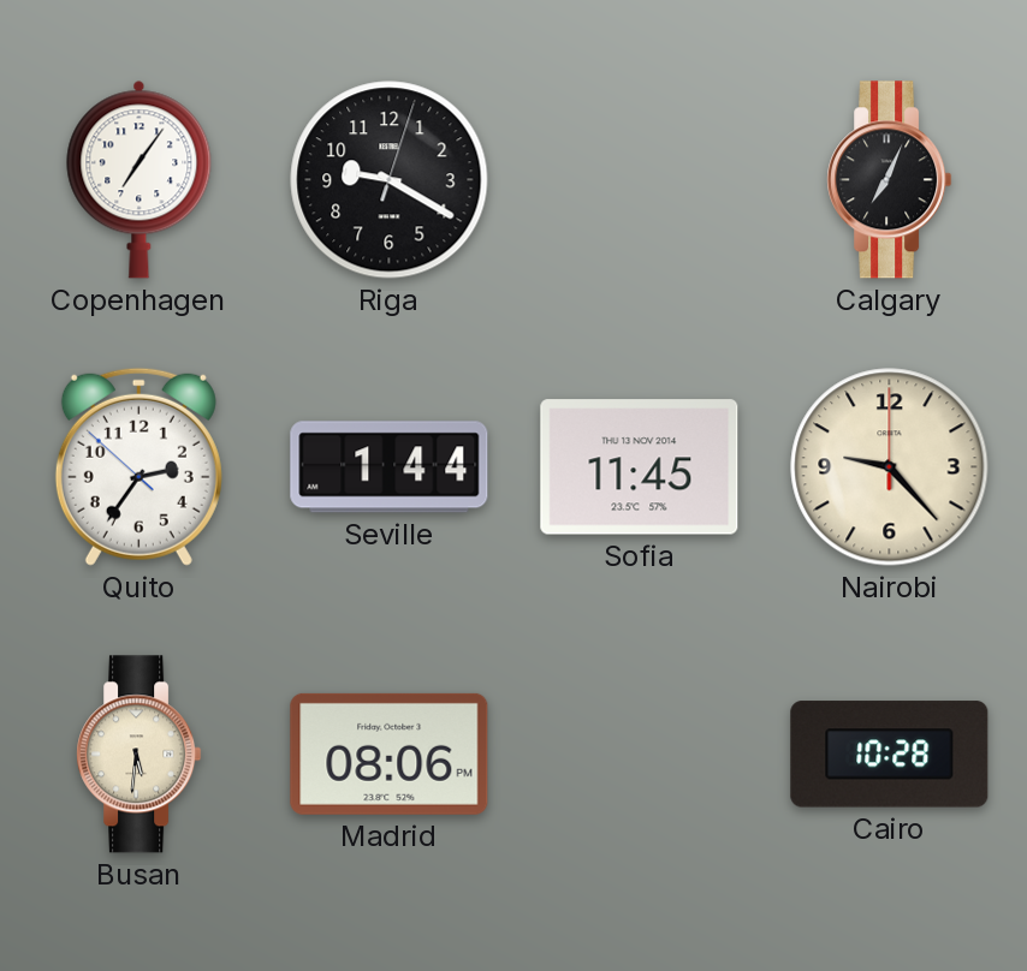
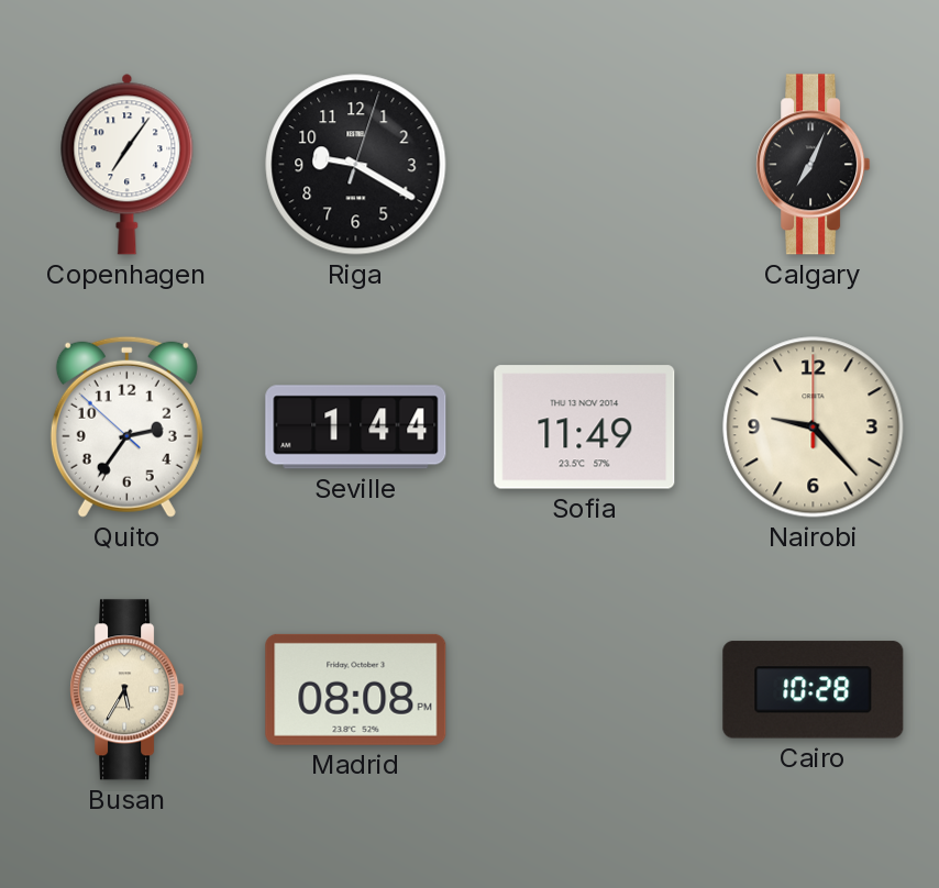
Sofia: 11:45 -> 11:49 (585, 428)
Busan: 5:31 -> 5:35 (128, 690)
Madrid: 08:06 -> 08:08 (356, 689)
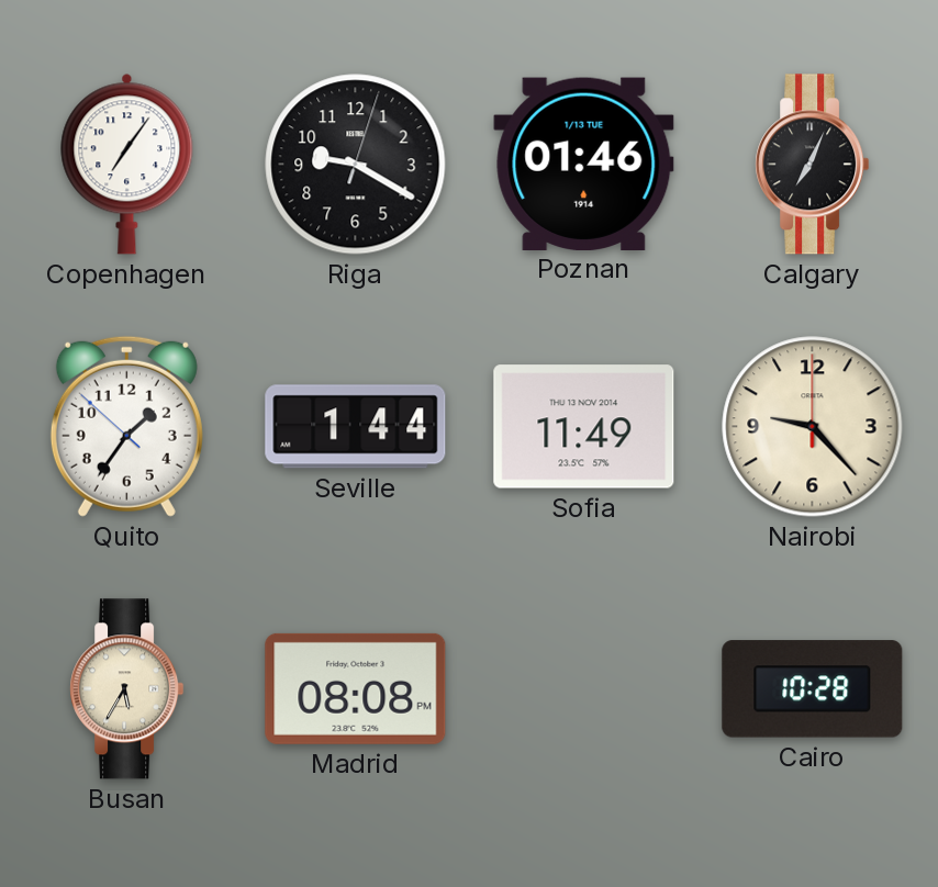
Poznan: none -> 01:46 (584, 164)
Quito: 2:35 -> 1:35 (126, 426)
